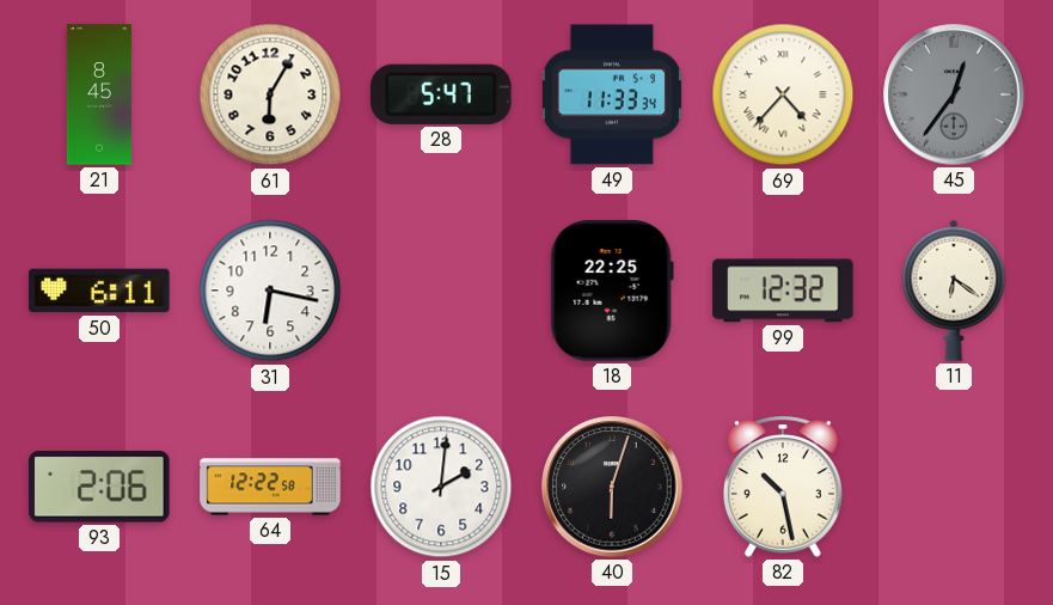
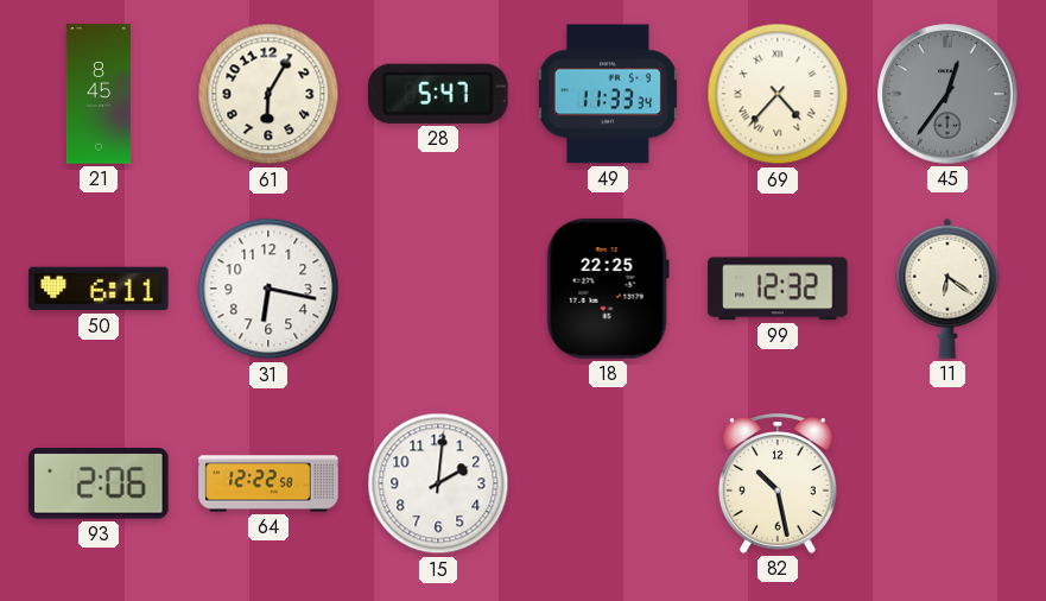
40: 6:03 -> none (612, 487)
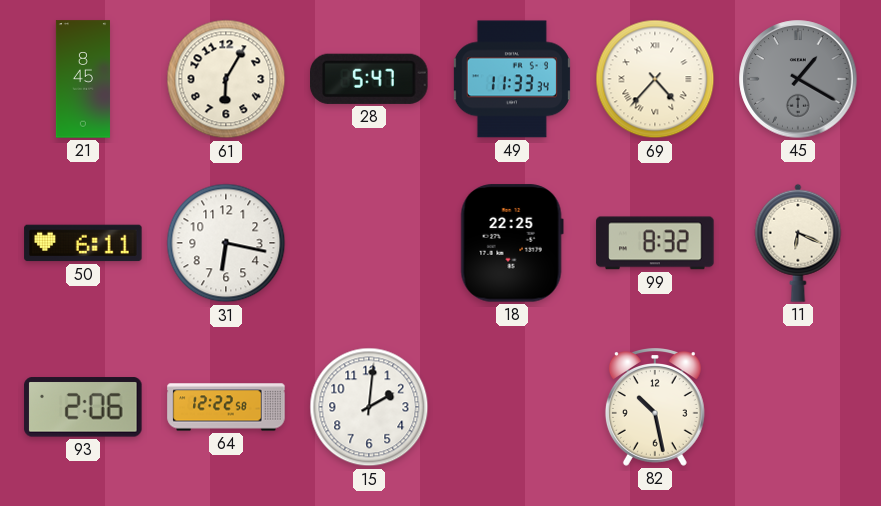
45: 12:36 -> 1:20 (798, 79)
99: 12:32 -> 8:32 (655, 243)
11: 6:21 -> 6:19 (798, 243)
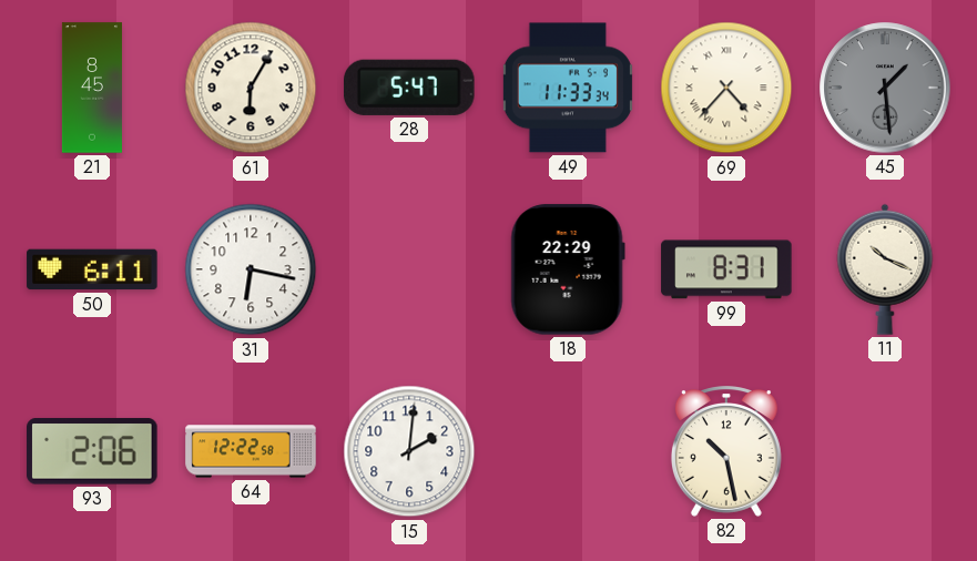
45: 1:20 -> 1:29 (885, 88)
18: 22:25 -> 22:29 (568, 269)
99: 8:32 -> 8:31 (726, 269)
11: 6:19 -> 10:19 (885, 269)
